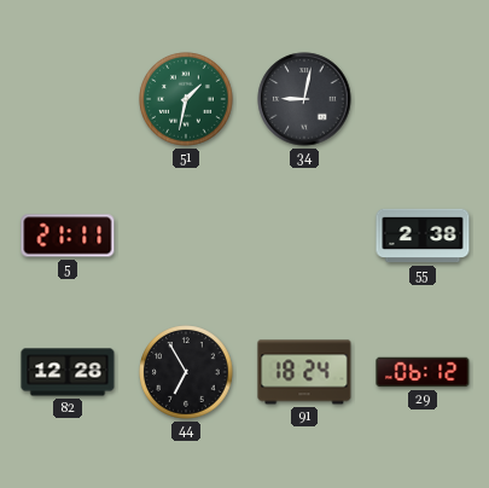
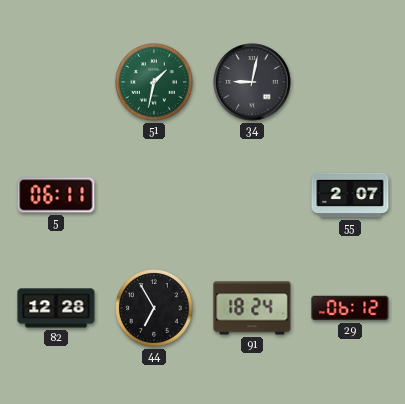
5: 21:11 -> 06:11 (56, 195)
55: 2:38 -> 2:07 (350, 195)
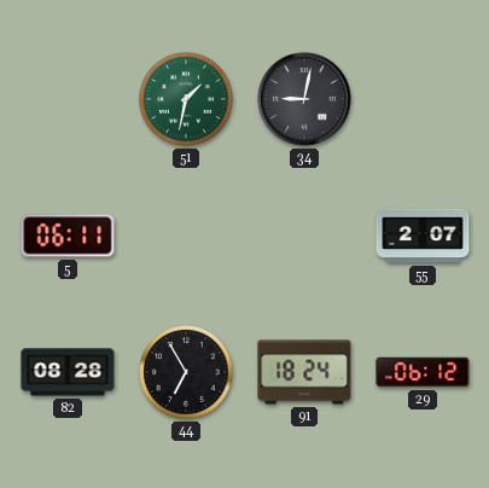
82: 12:28 -> 08:28 (68, 372)
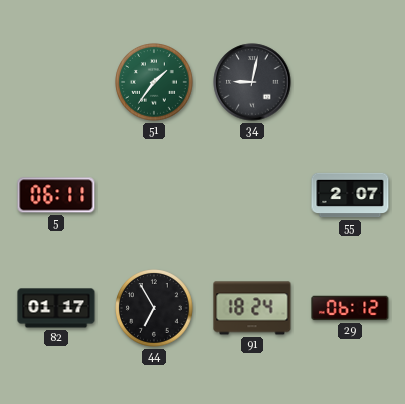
51: 1:32 -> 1:36 (154, 82)
82: 08:28 -> 01:17 (56, 308)
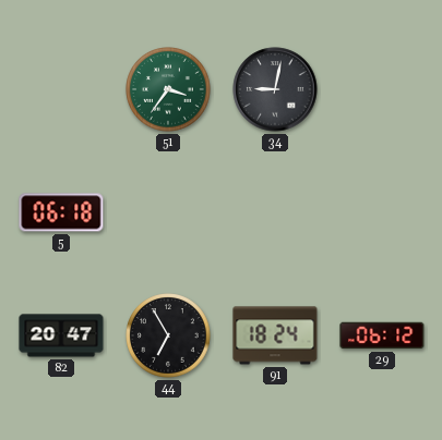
51: 1:36 -> 3:36 (168, 89)
5: 06:11 -> 06:18 (61, 212)
55: 2:07 -> none (350, 195)
82: 01:17 -> 20:47 (61, 335)
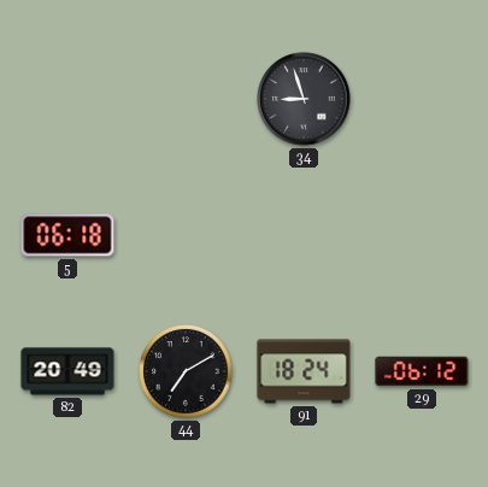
51: 3:36 -> none (168, 89)
34: 9:02 -> 8:57 (304, 99)
82: 20:47 -> 20:49 (67, 371)
44: 6:55 -> 7:10 (186, 371)
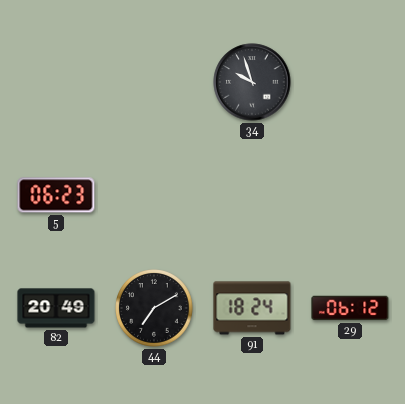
34: 8:57 -> 9:57 (252, 82)
5: 06:18 -> 06:23 (56, 195)
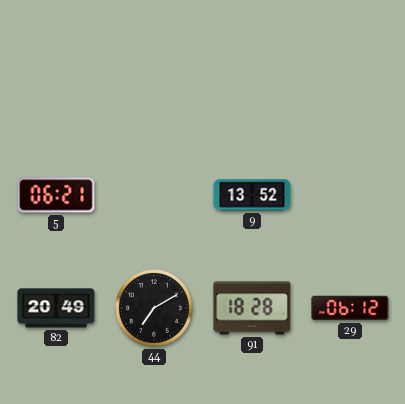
34: 9:57 -> none (252, 82)
5: 06:23 -> 06:21 (56, 195)
9: none -> 13:52 (252, 195)
91: 18:24 -> 18:28 (252, 308)
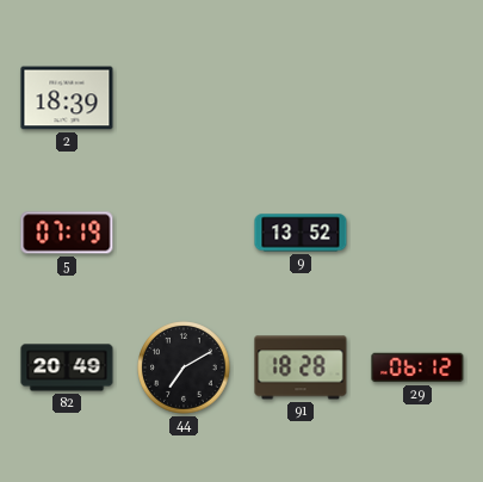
2: none -> 18:39 (67, 98)
5: 06:21 -> 07:19 (67, 233)
